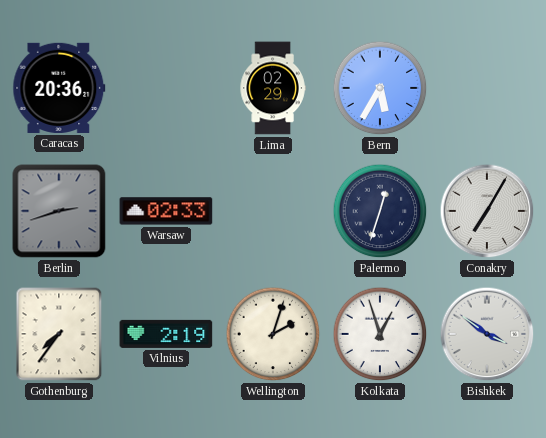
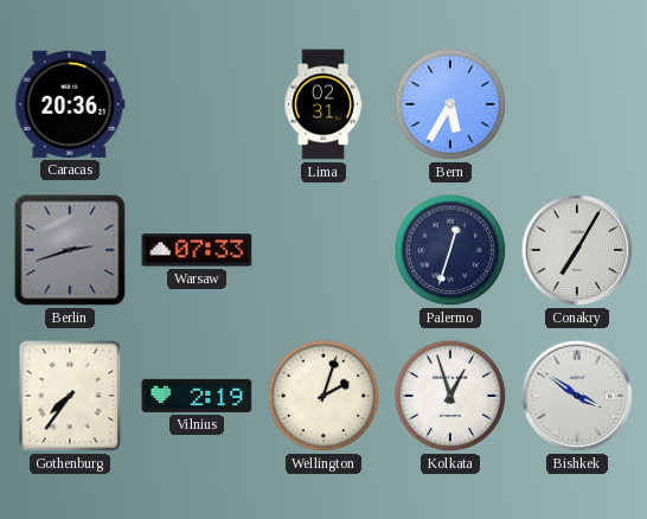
Lima: 02:29 -> 02:31 (323, 104)
Warsaw: 02:33 -> 07:33 (197, 250)
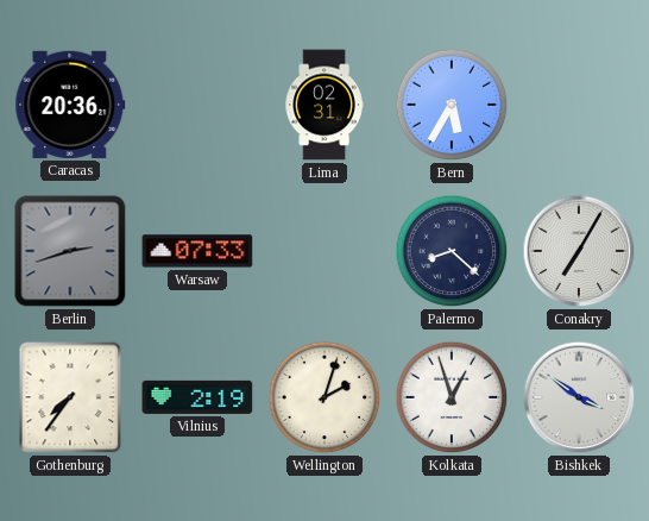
Palermo: 12:33 -> 8:22 (452, 251)
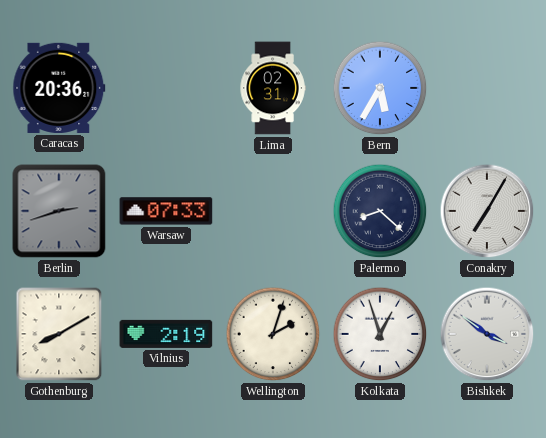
Gothenburg: 7:36 -> 8:10 (59, 334)
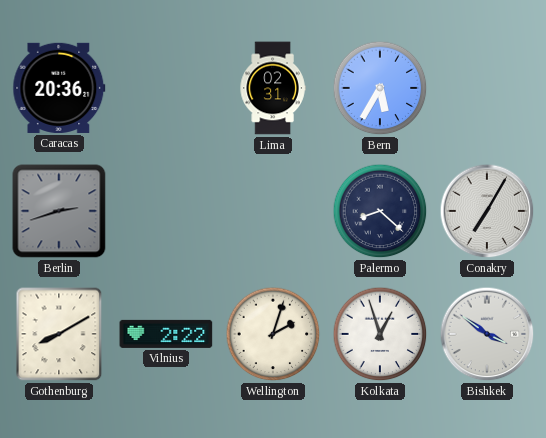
Warsaw: 07:33 -> none (166, 211)
Vilnius: 2:19 -> 2:22 (166, 334)
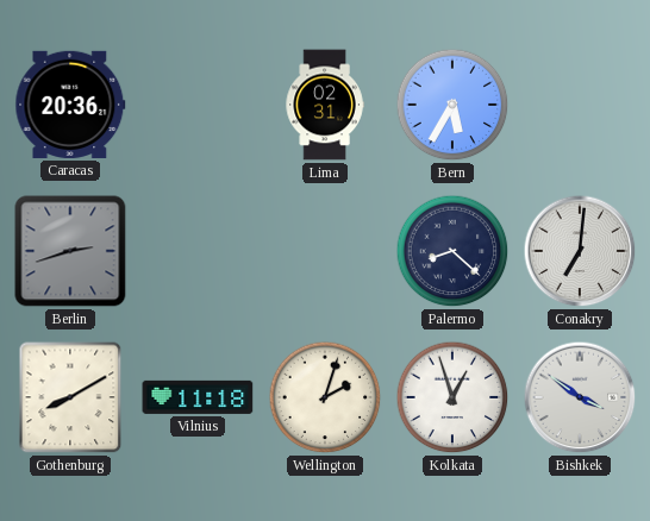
Conakry: 7:05 -> 7:01 (580, 251)
Vilnius: 2:22 -> 11:18 (198, 397)
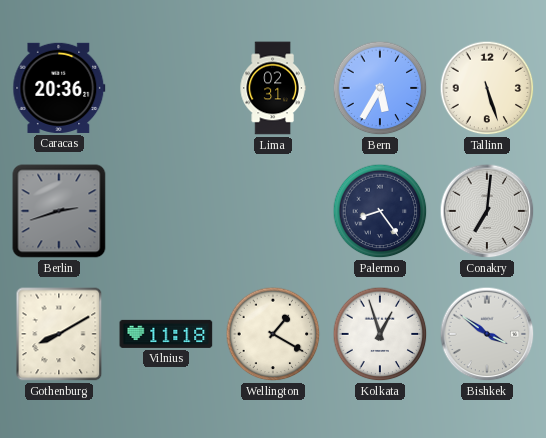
Tallinn: none -> 5:27 (487, 88)
Palermo: 8:22 -> 8:24 (380, 211)
Wellington: 2:03 -> 1:20 (273, 334)
